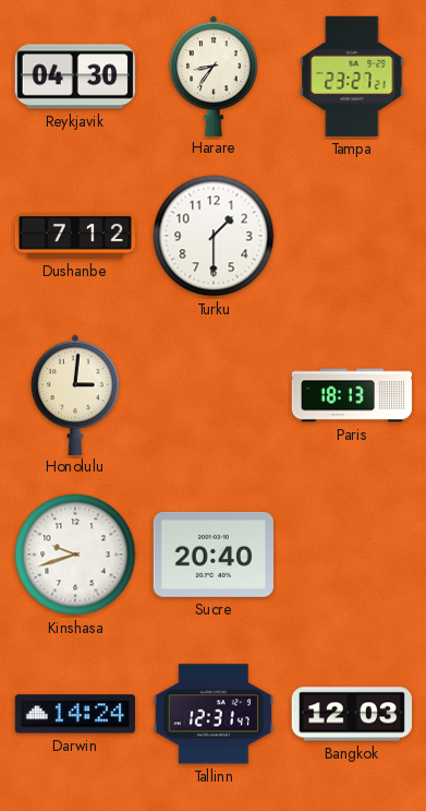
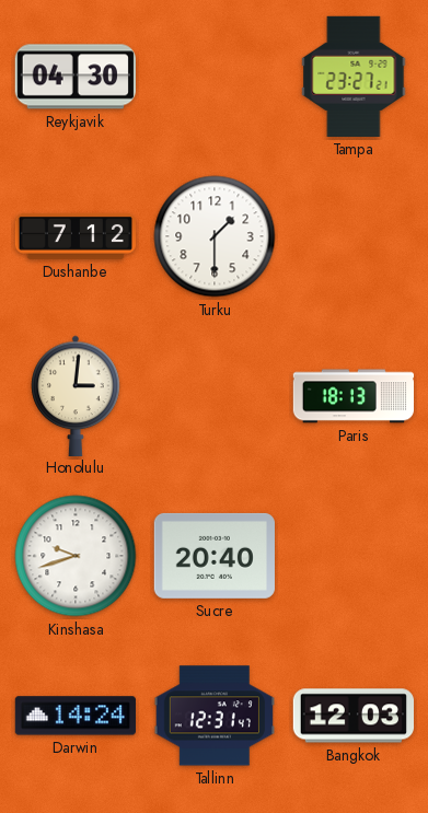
Harare: 8:36 -> none (214, 75)
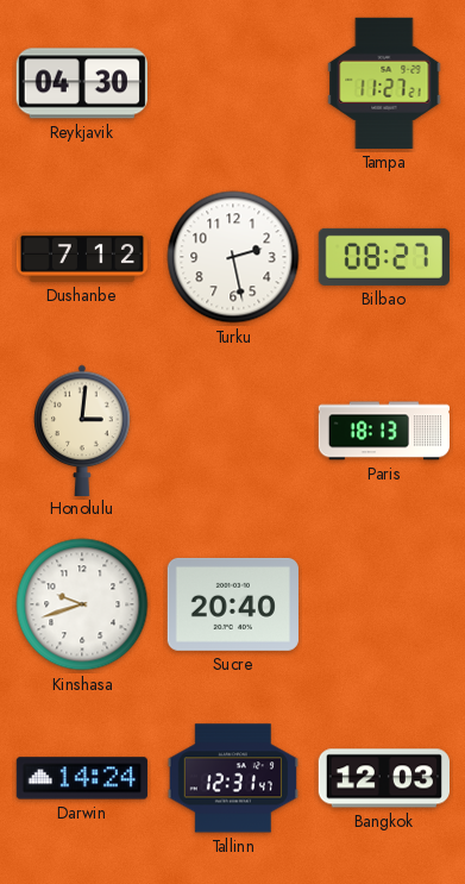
Tampa: 23:27 -> 11:27 (384, 83)
Turku: 1:30 -> 2:28 (233, 257)
Bilbao: none -> 08:27 (384, 257)
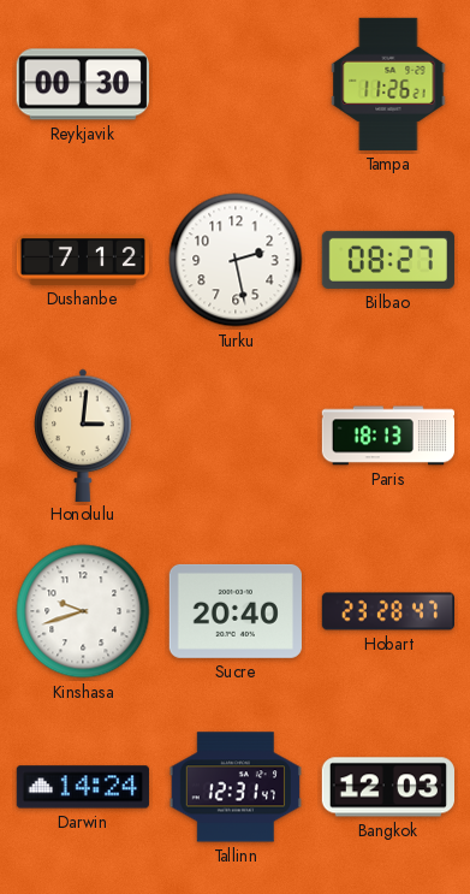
Reykjavik: 04:30 -> 00:30 (83, 84)
Tampa: 11:27 -> 11:26 (388, 84)
Hobart: none -> 23:28 (387, 611)
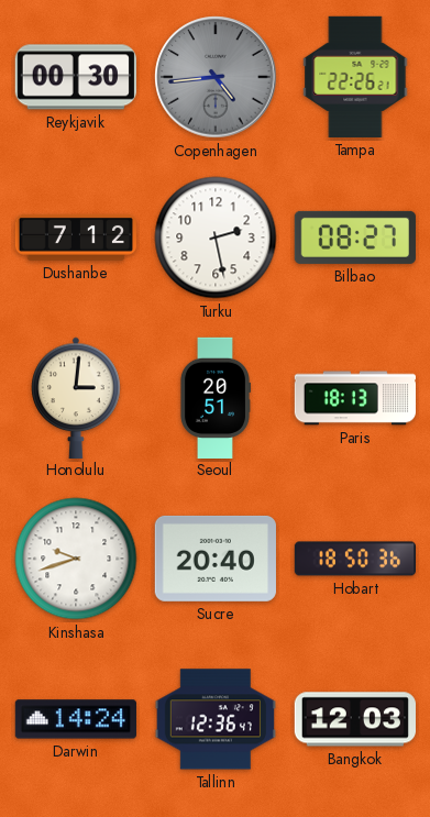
Copenhagen: none -> 4:44 (216, 77)
Tampa: 11:26 -> 22:26 (355, 77)
Seoul: none -> 20:51 (214, 397)
Hobart: 23:28 -> 18:50 (354, 559)
Tallinn: 12:31 -> 12:36 (216, 719)
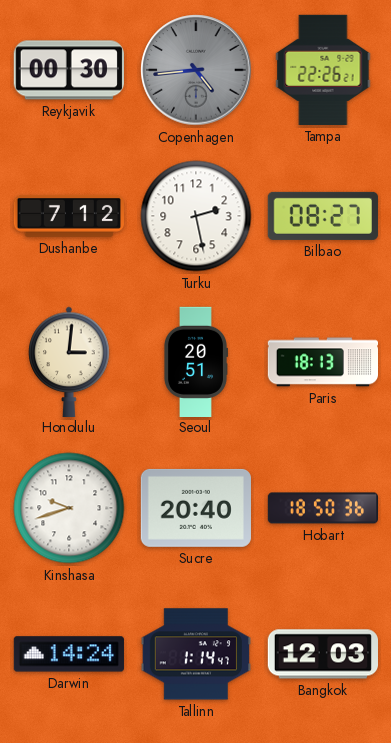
Tallinn: 12:36 -> 1:14 (196, 654)
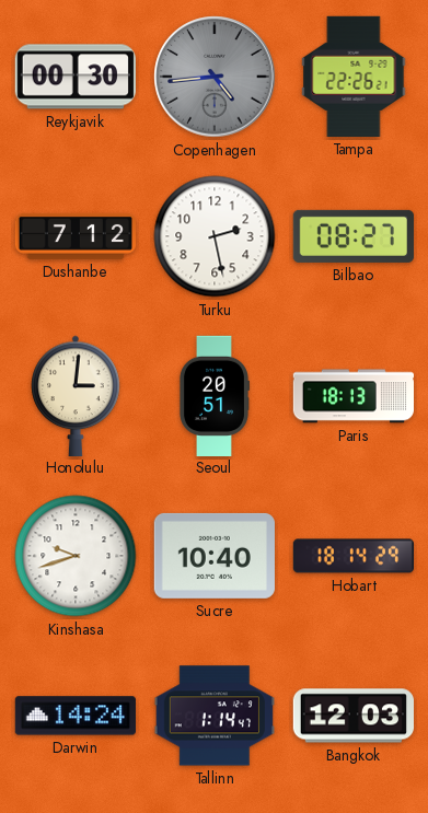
Sucre: 20:40 -> 10:40 (215, 556)
Hobart: 18:50 -> 18:14 (352, 556)
